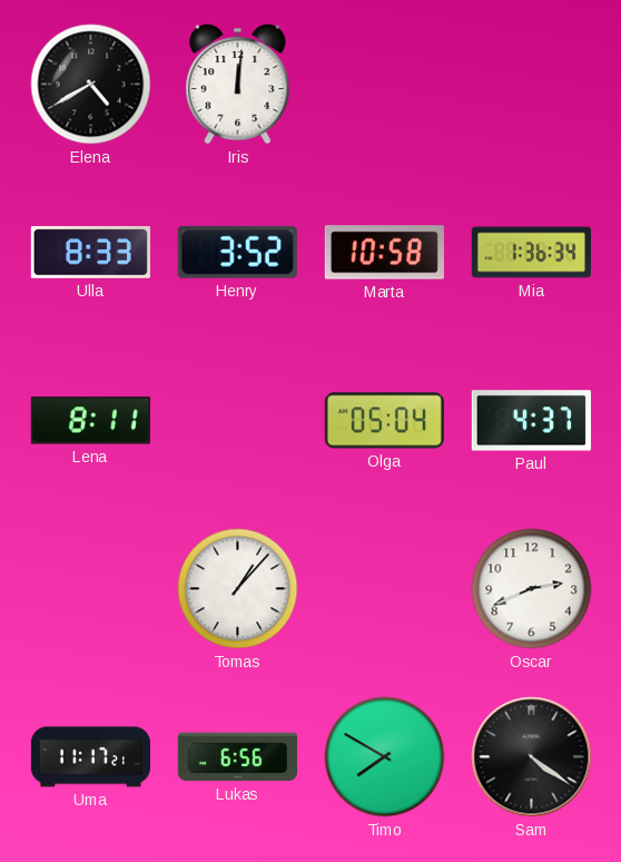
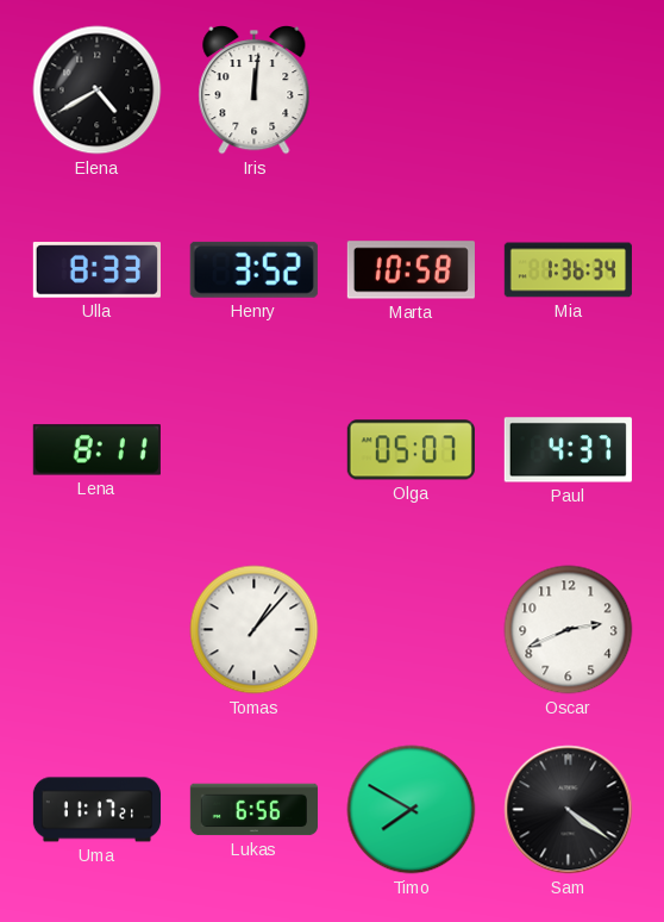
Olga: 05:04 -> 05:07 (411, 450)
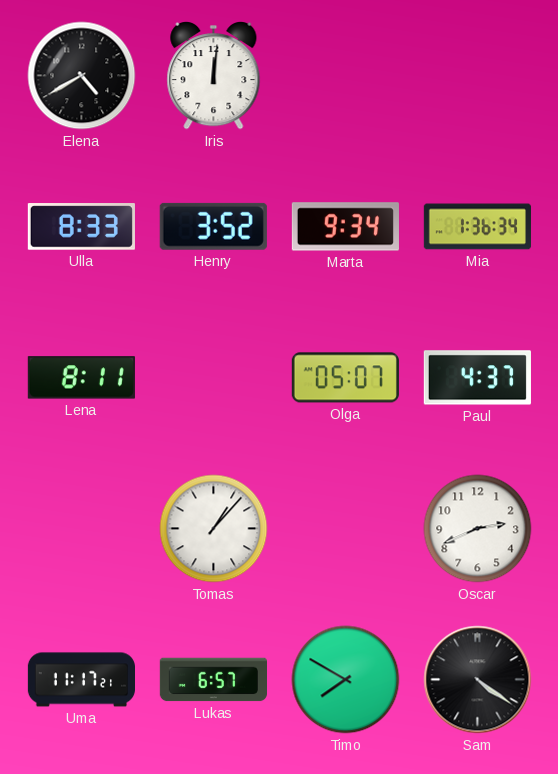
Marta: 10:58 -> 9:34 (345, 227)
Lukas: 6:56 -> 6:57 (213, 680)
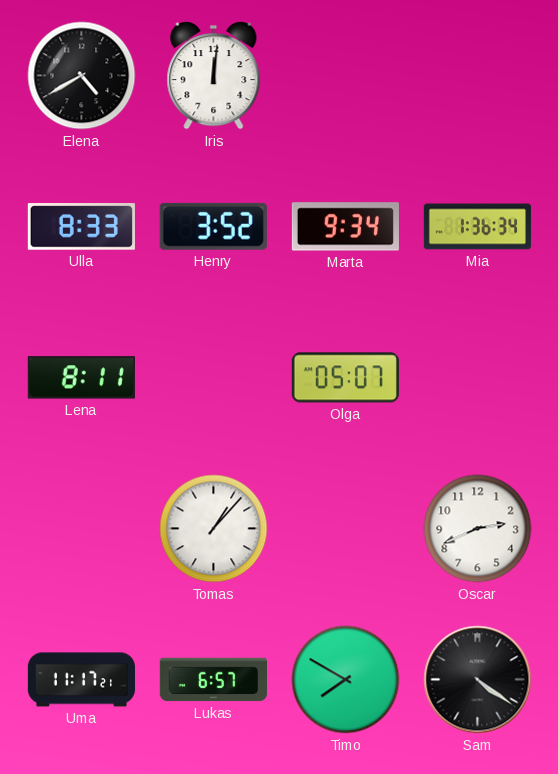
Paul: 4:37 -> none (477, 378)
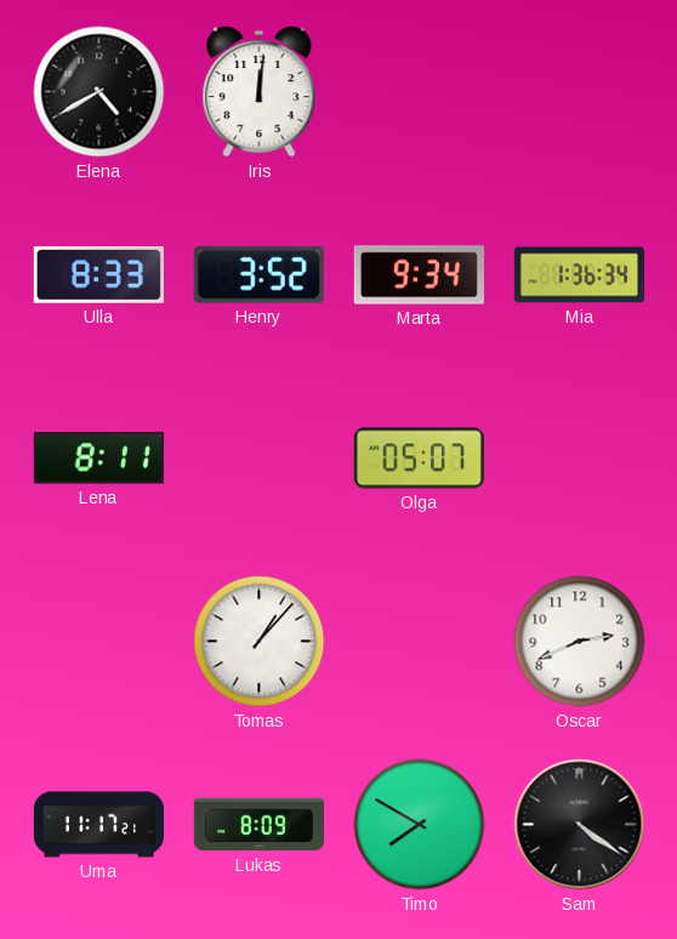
Lukas: 6:57 -> 8:09 (258, 825)
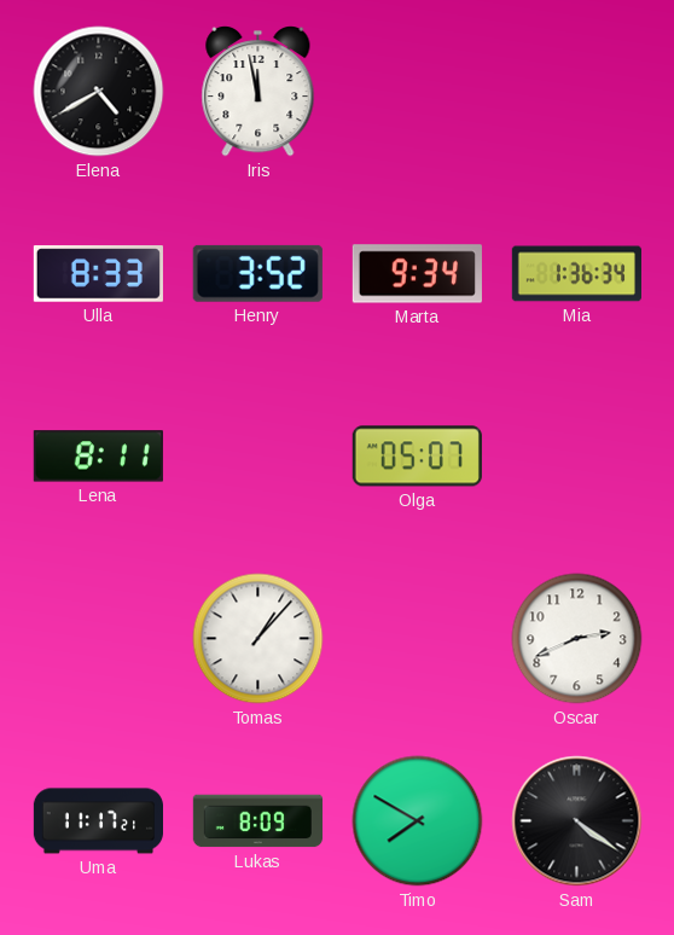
Iris: 12:01 -> 11:58 (258, 92)
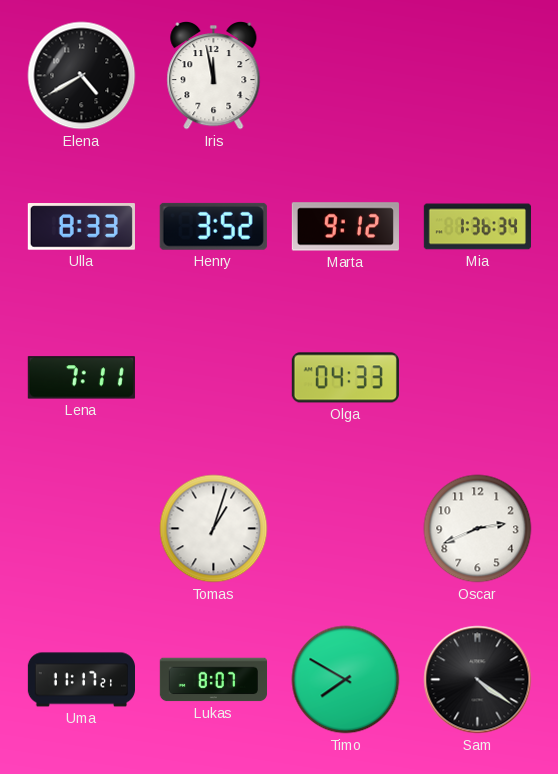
Marta: 9:34 -> 9:12 (345, 227)
Lena: 8:11 -> 7:11 (81, 378)
Olga: 05:07 -> 04:33 (345, 378)
Tomas: 1:07 -> 1:03 (214, 529)
Lukas: 8:09 -> 8:07 (213, 680)
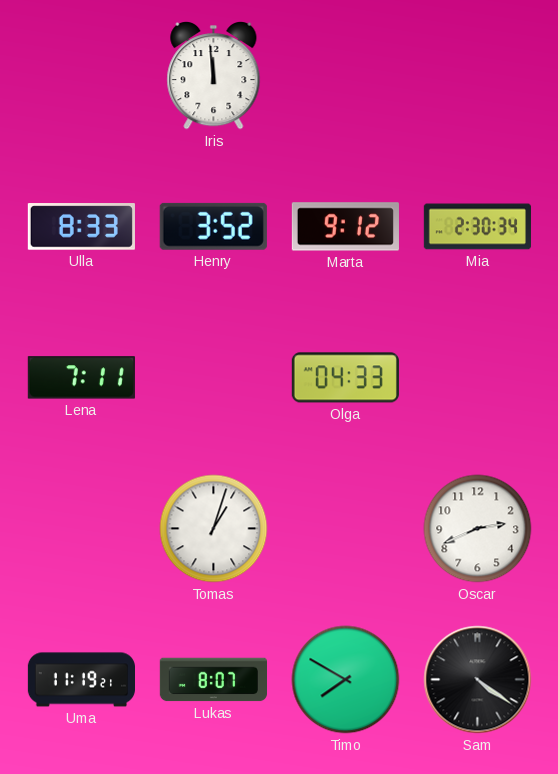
Elena: 4:40 -> none (82, 76)
Iris: 11:58 -> 11:59 (214, 76)
Mia: 1:36 -> 2:30 (477, 227)
Uma: 11:17 -> 11:19 (81, 680)
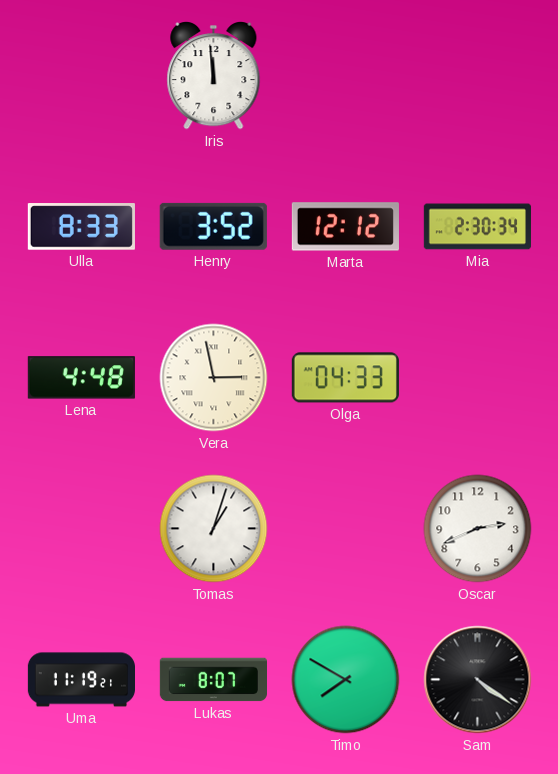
Marta: 9:12 -> 12:12 (345, 227)
Lena: 7:11 -> 4:48 (81, 378)
Vera: none -> 2:58 (214, 378)
